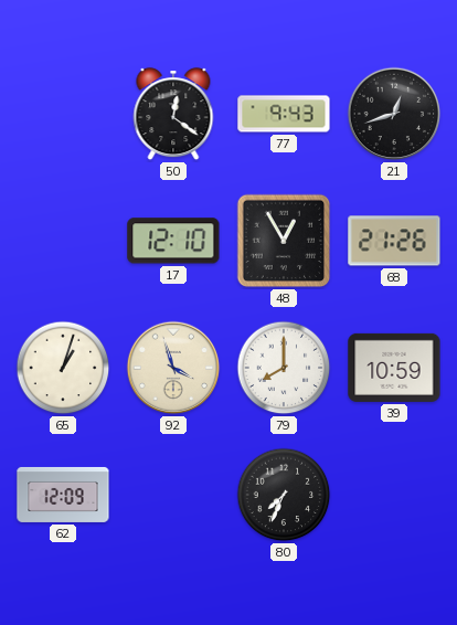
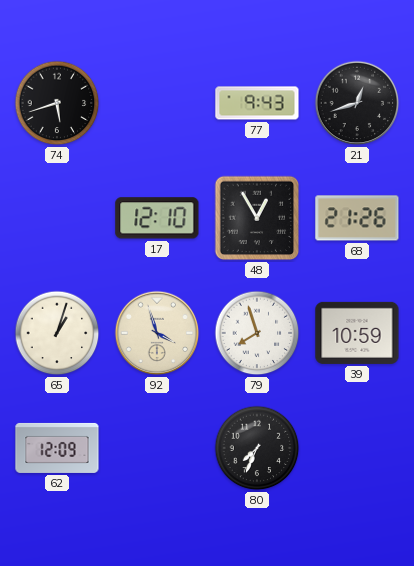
74: none -> 5:42 (57, 103)
50: 12:21 -> none (173, 115)
79: 8:00 -> 7:57 (257, 333)
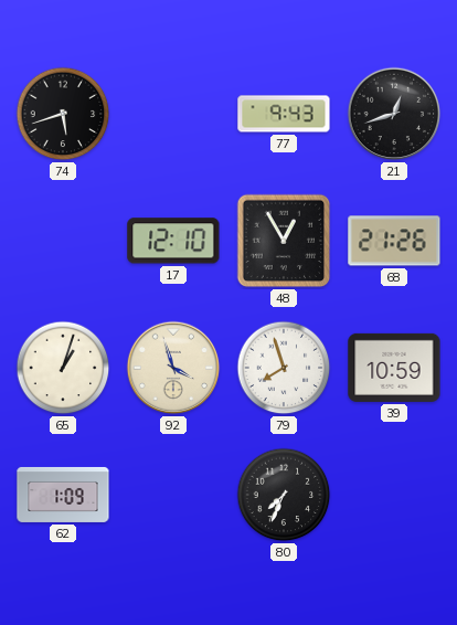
62: 12:09 -> 1:09 (63, 495)
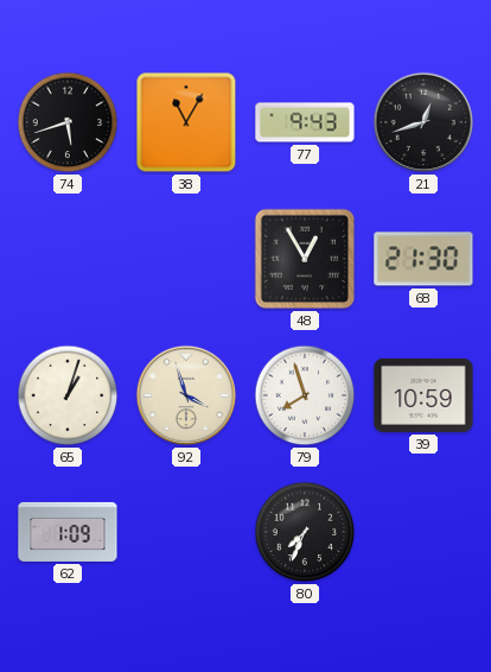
38: none -> 11:05 (186, 122)
17: 12:10 -> none (173, 241)
68: 21:26 -> 21:30 (423, 259)
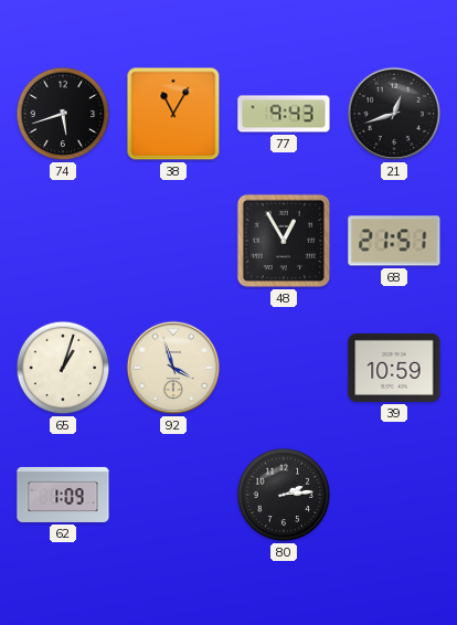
68: 21:30 -> 21:51 (394, 241)
79: 7:57 -> none (305, 395)
80: 7:34 -> 2:14 (284, 495)
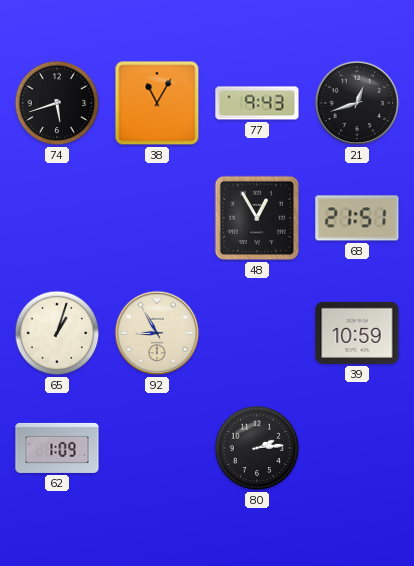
92: 3:57 -> 8:55 (157, 333)
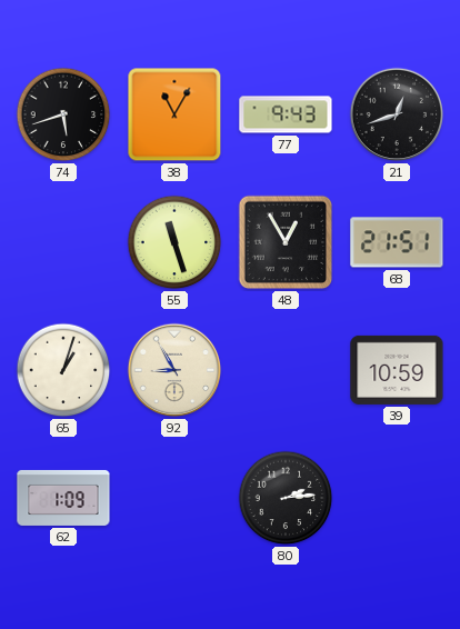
55: none -> 11:27 (174, 242)
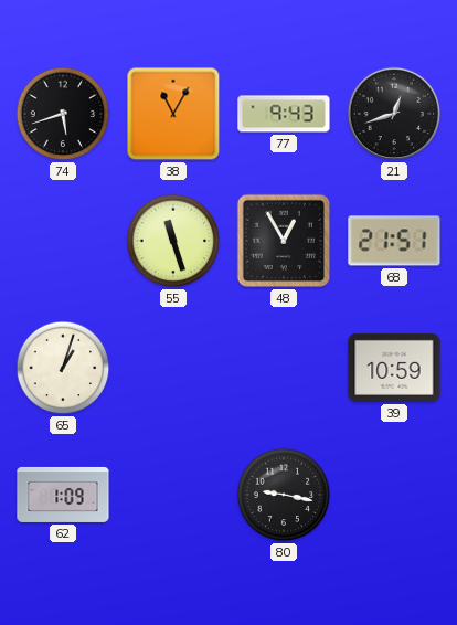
92: 8:55 -> none (174, 370)
80: 2:14 -> 9:17 (284, 495)
